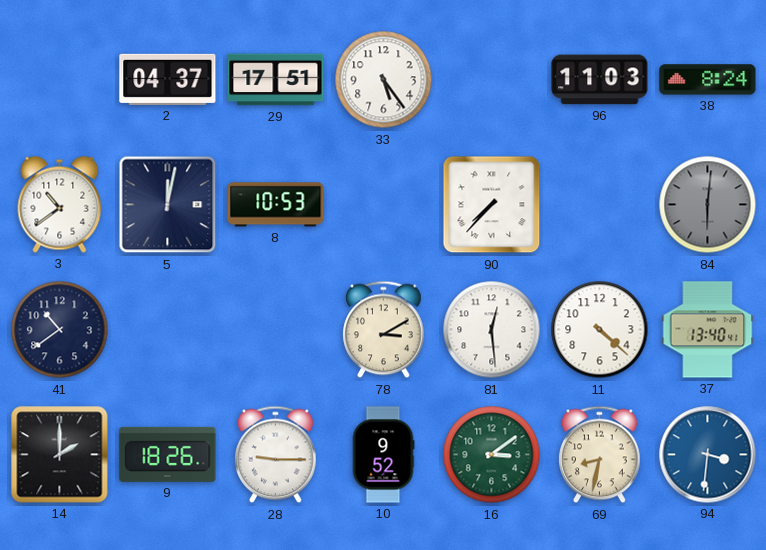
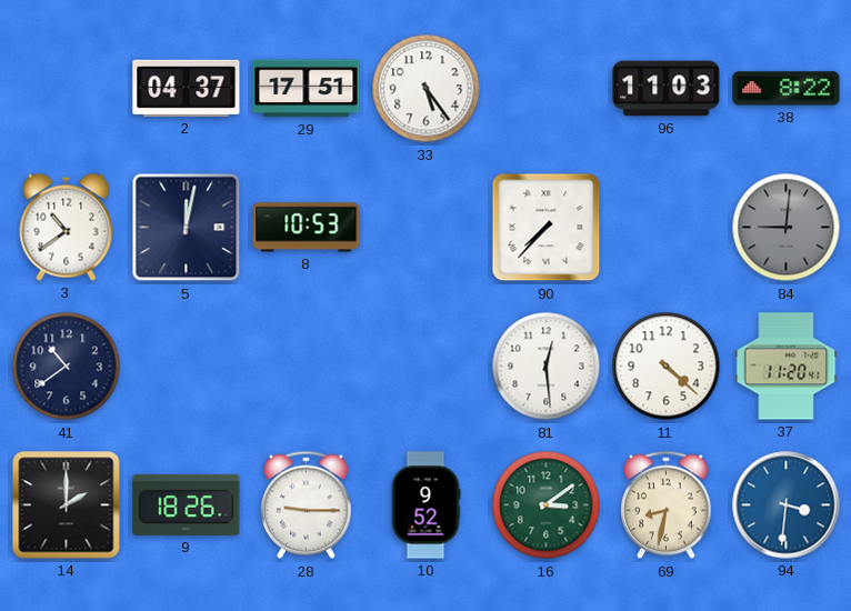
38: 8:24 -> 8:22 (787, 89)
84: 6:01 -> 9:01 (787, 228)
78: 3:10 -> none (384, 330)
37: 13:40 -> 11:20 (787, 367)
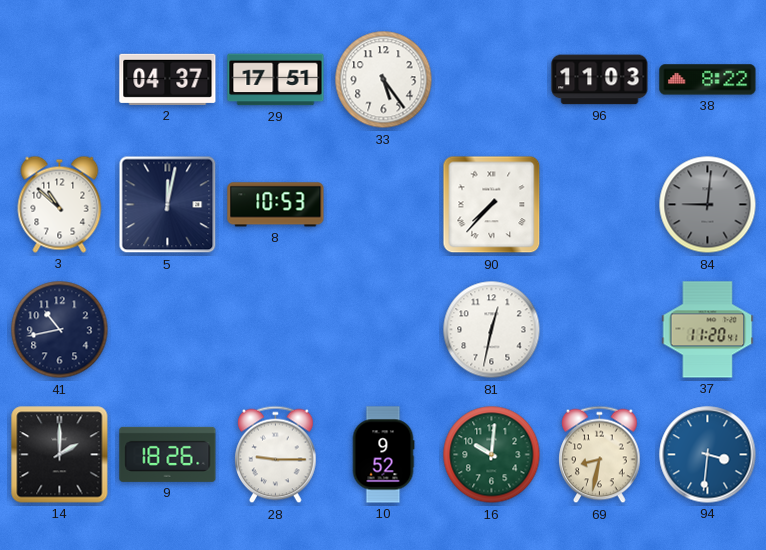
3: 10:39 -> 10:52 (60, 204)
41: 10:39 -> 10:43 (60, 330)
81: 12:29 -> 12:32 (492, 330)
11: 4:22 -> none (667, 367)
16: 3:09 -> 10:01 (492, 455)
